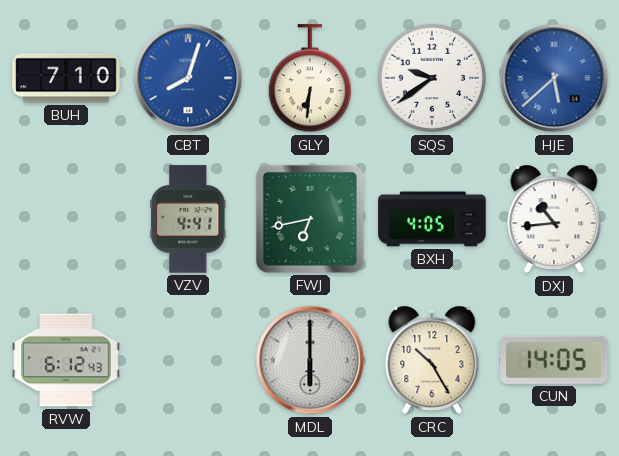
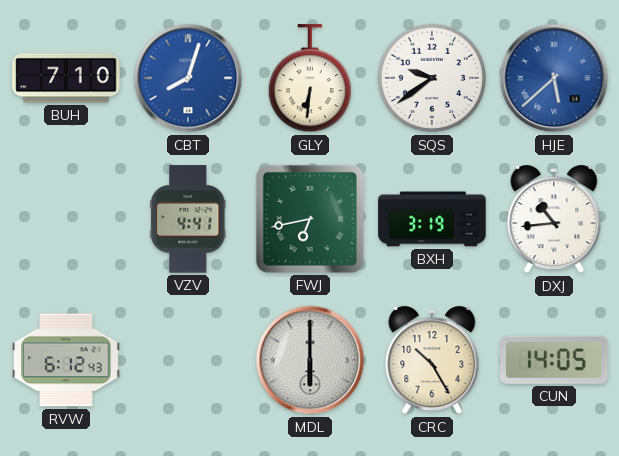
BXH: 4:05 -> 3:19 (432, 219)
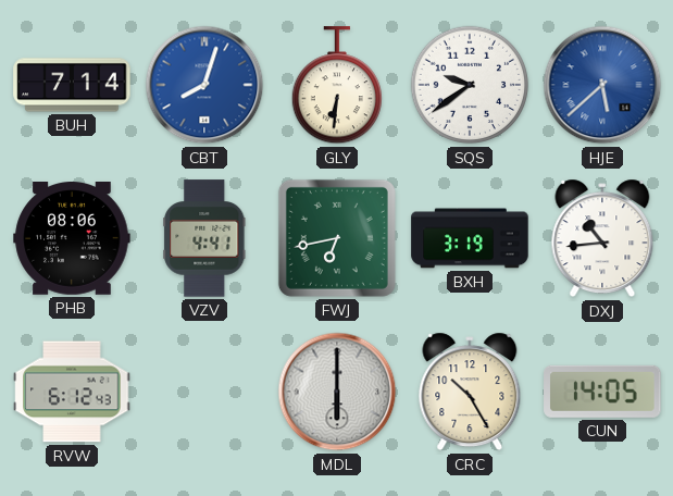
BUH: 7:10 -> 7:14 (72, 85)
PHB: none -> 08:06 (72, 239)
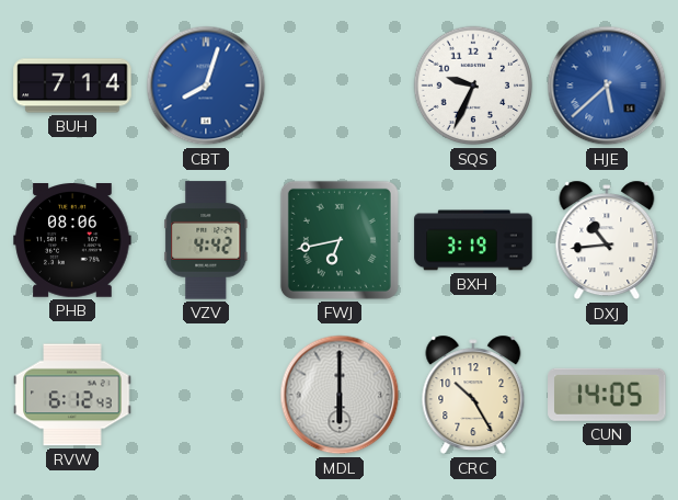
GLY: 6:31 -> none (336, 86)
SQS: 9:39 -> 9:34 (473, 86)
VZV: 4:41 -> 4:42 (206, 240)
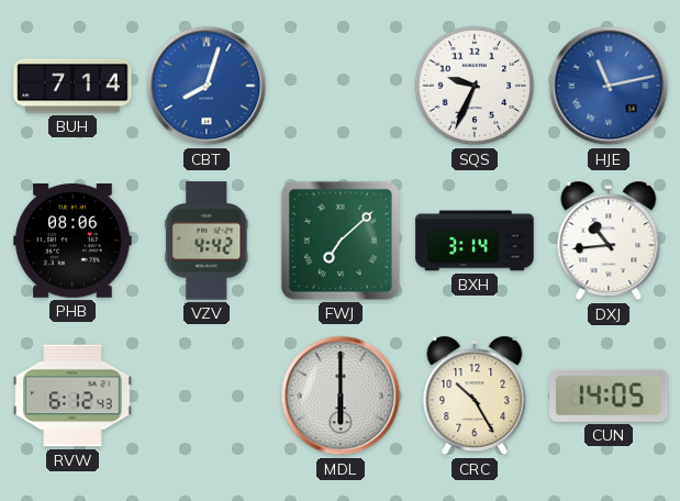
HJE: 5:38 -> 11:13 (609, 86)
FWJ: 6:43 -> 7:08 (341, 241)
BXH: 3:19 -> 3:14 (475, 241)
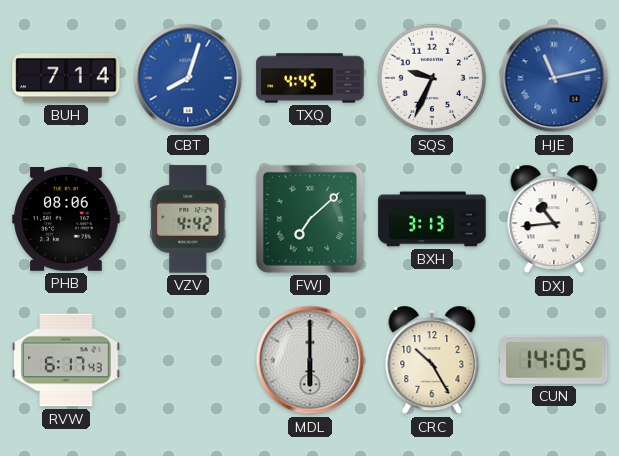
TXQ: none -> 4:45 (310, 78)
BXH: 3:14 -> 3:13 (432, 219)
RVW: 6:12 -> 6:17 (66, 360)
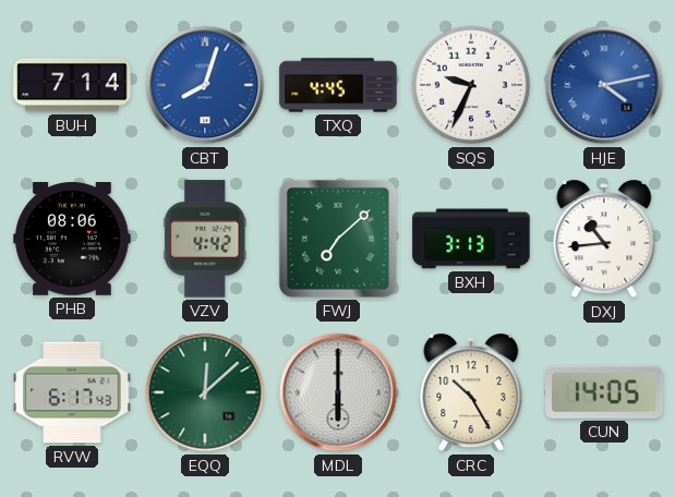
HJE: 11:13 -> 4:13 (604, 85)
EQQ: none -> 12:08 (205, 392)
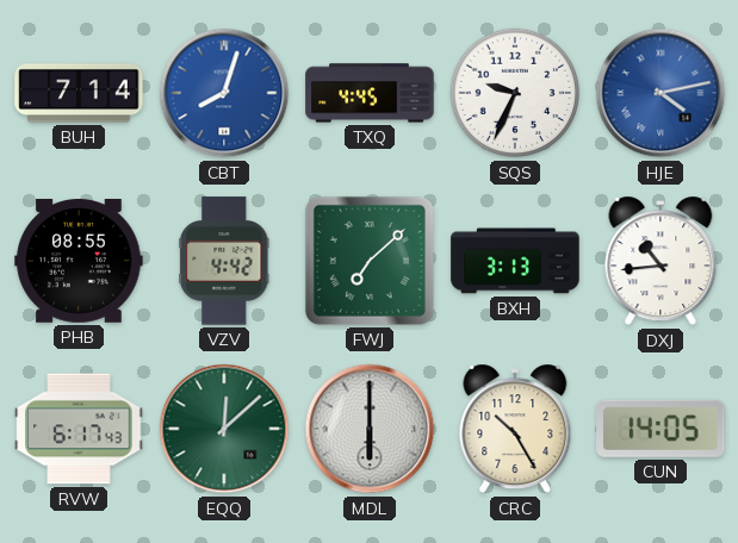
PHB: 08:06 -> 08:55 (79, 262)
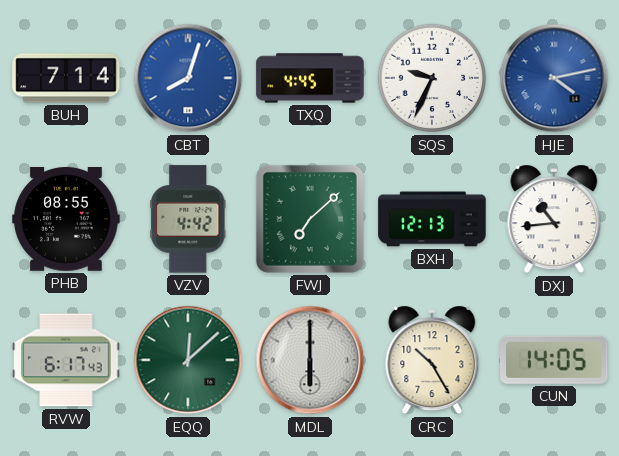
BXH: 3:13 -> 12:13 (432, 219)
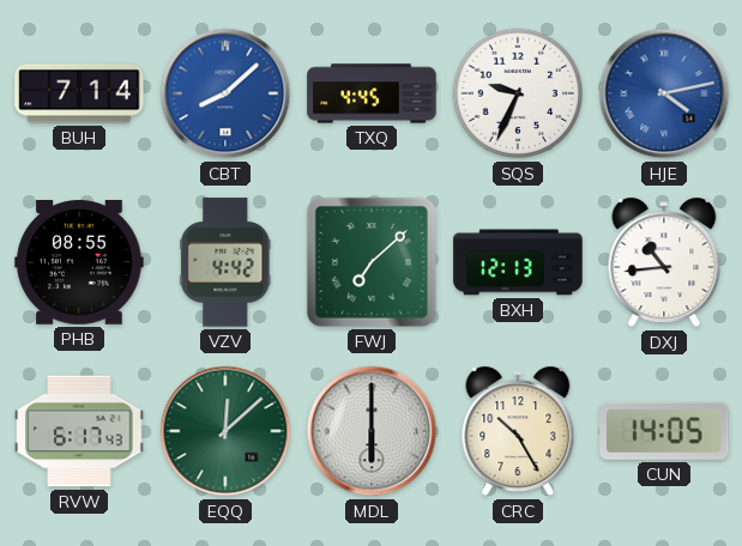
CBT: 8:03 -> 8:08 (225, 93)
